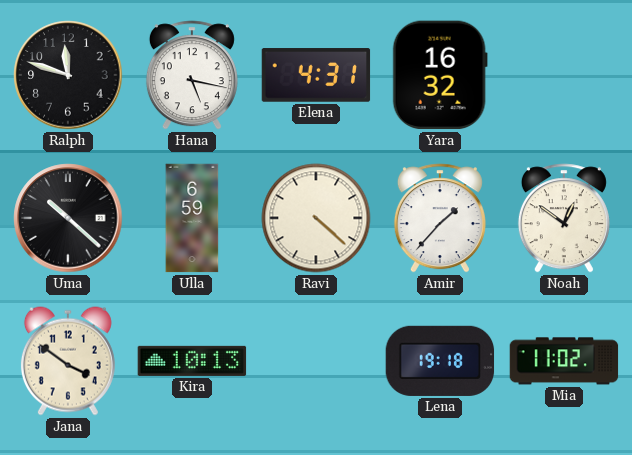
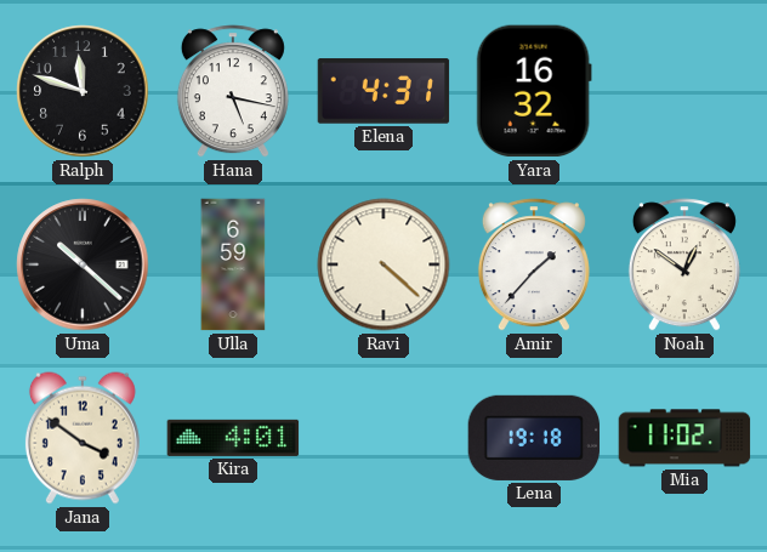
Kira: 10:13 -> 4:01 (233, 438)
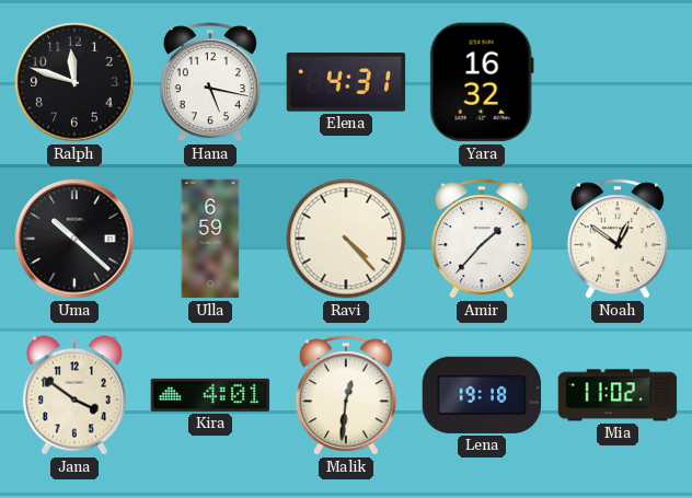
Ravi: 4:22 -> 4:23 (346, 239)
Malik: none -> 12:31 (346, 395)
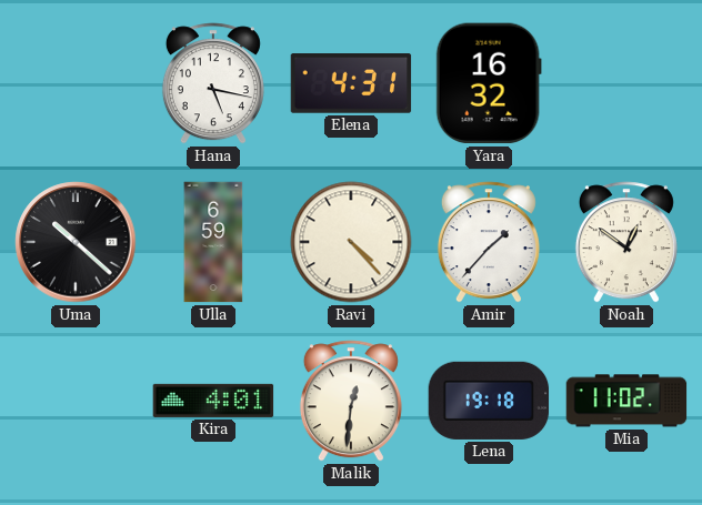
Ralph: 11:48 -> none (74, 82)
Jana: 3:51 -> none (74, 395)
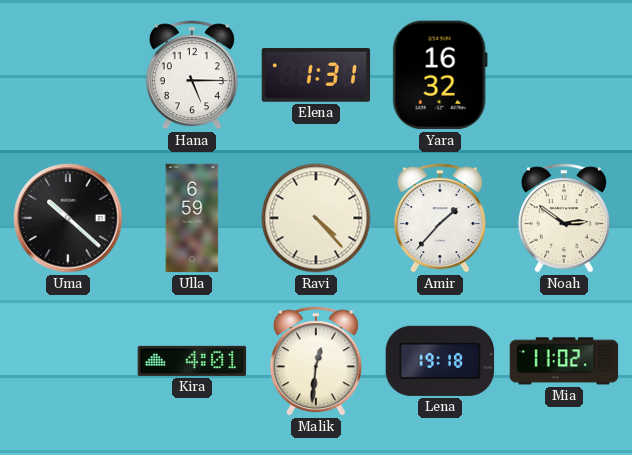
Hana: 5:17 -> 5:15 (192, 75)
Elena: 4:31 -> 1:31 (316, 75)
Noah: 12:51 -> 2:51 (564, 218)
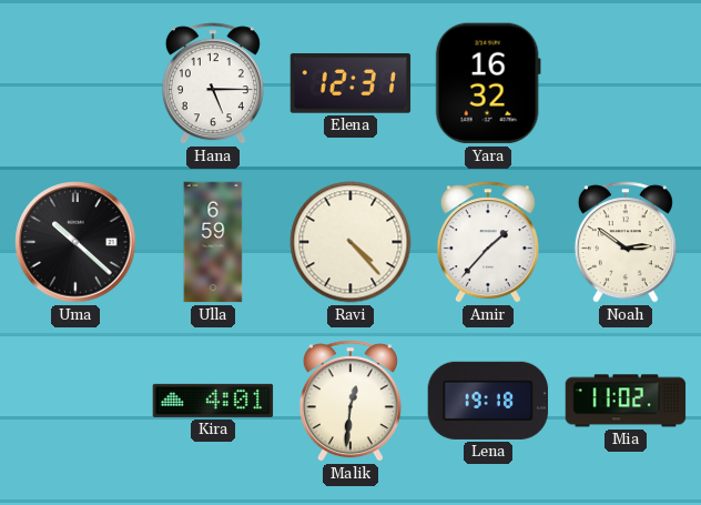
Elena: 1:31 -> 12:31 (350, 83)
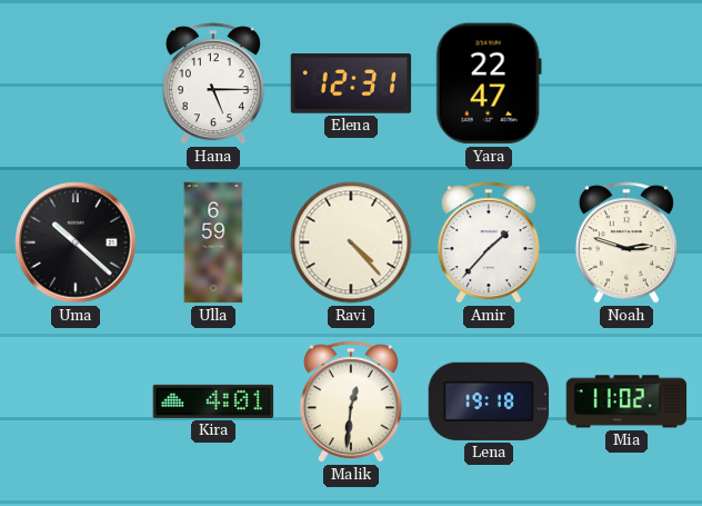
Yara: 16:32 -> 22:47 (489, 83)
Noah: 2:51 -> 2:48 (626, 242)
